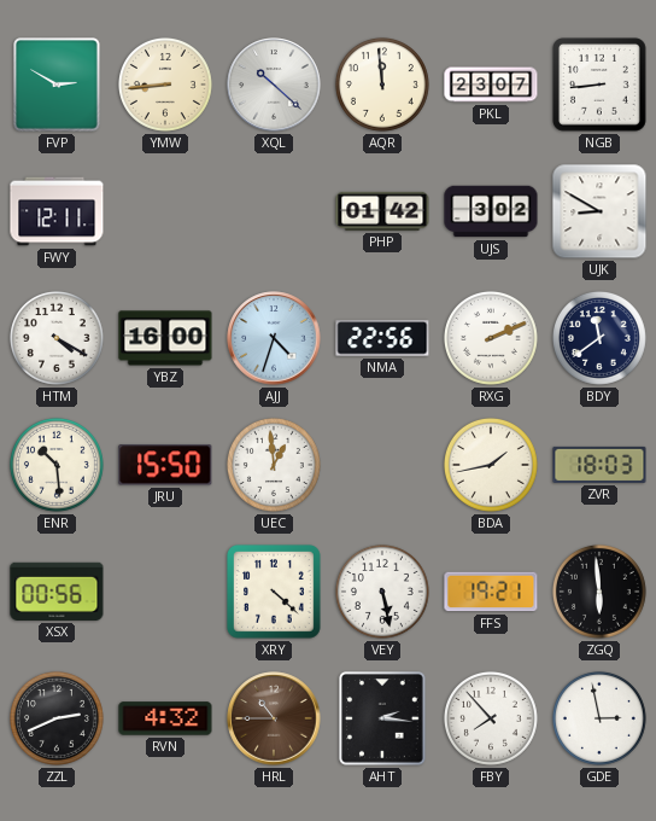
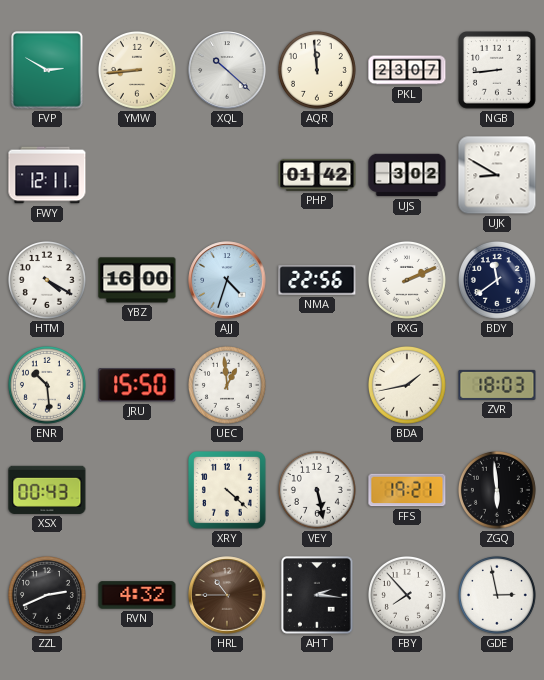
XSX: 00:56 -> 00:43 (47, 490)
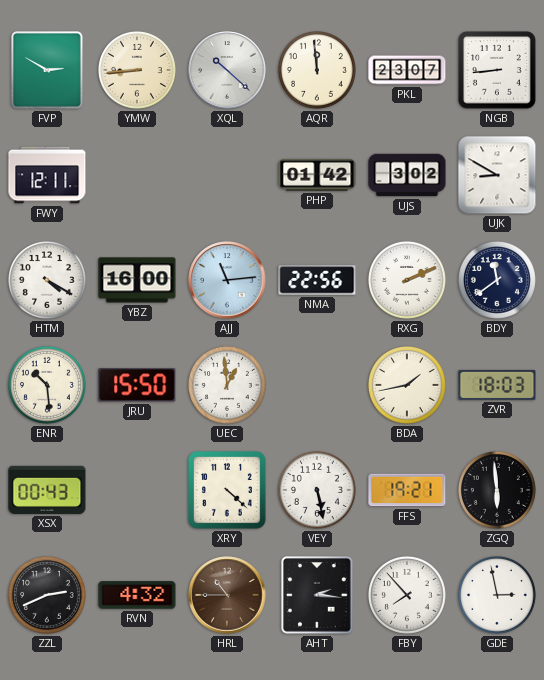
AJJ: 4:33 -> 11:14 (227, 280)
